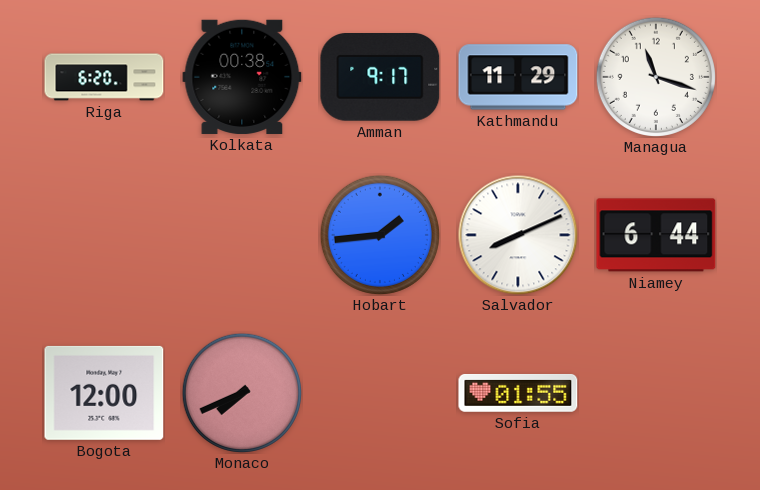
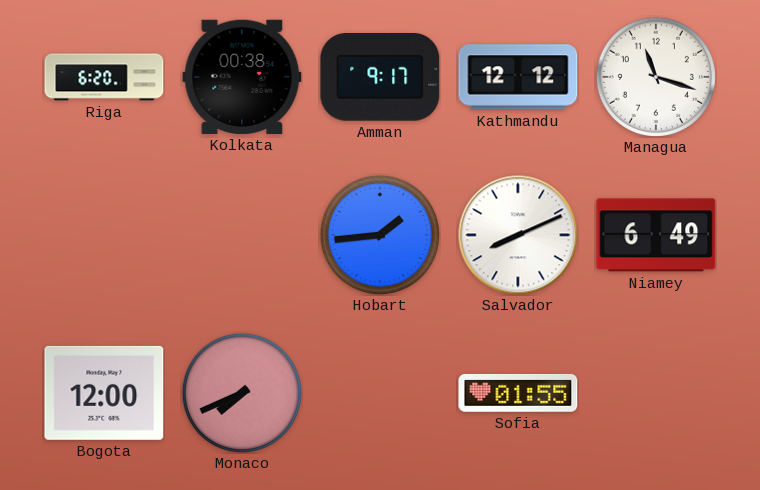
Kathmandu: 11:29 -> 12:12 (518, 77)
Niamey: 6:44 -> 6:49 (656, 235)
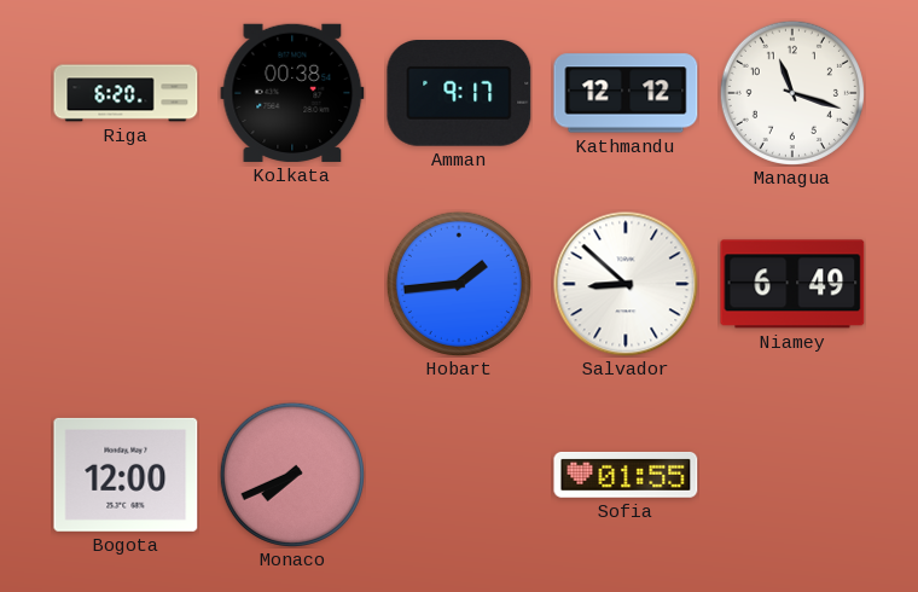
Salvador: 8:11 -> 8:52 (626, 284)
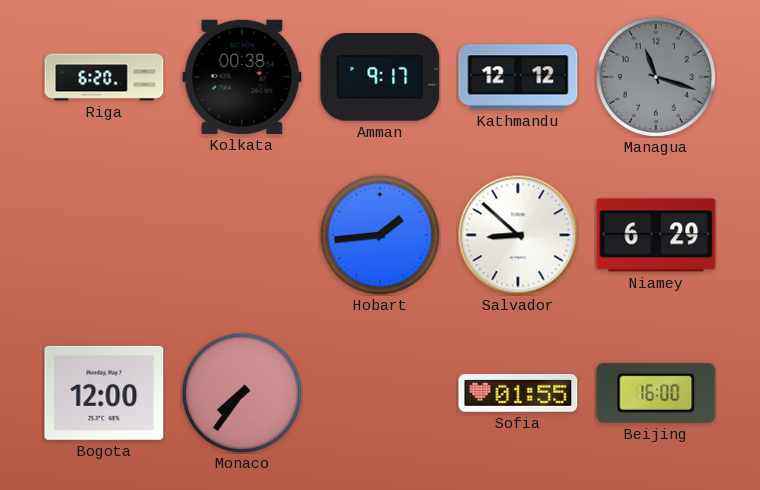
Managua dial: white -> grey (656, 77)
Niamey: 6:49 -> 6:29 (656, 235)
Monaco: 7:41 -> 7:36 (242, 393)
Beijing: none -> 16:00 (656, 393)
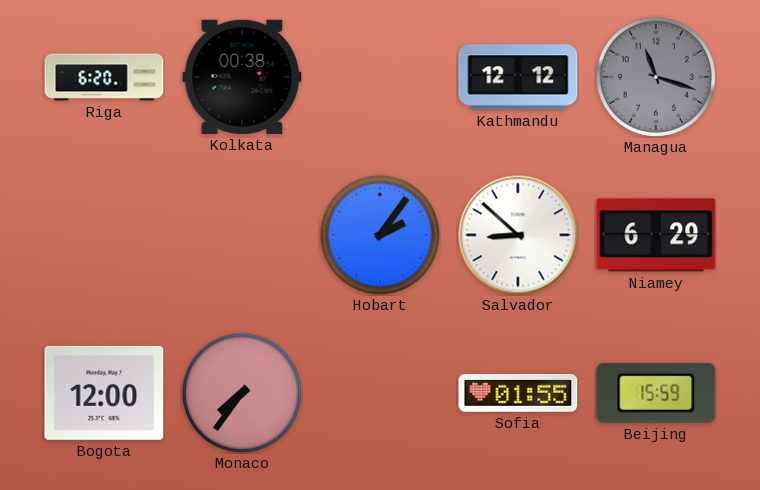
Amman: 9:17 -> none (380, 78)
Hobart: 1:44 -> 2:06 (380, 235)
Beijing: 16:00 -> 15:59 (656, 393)
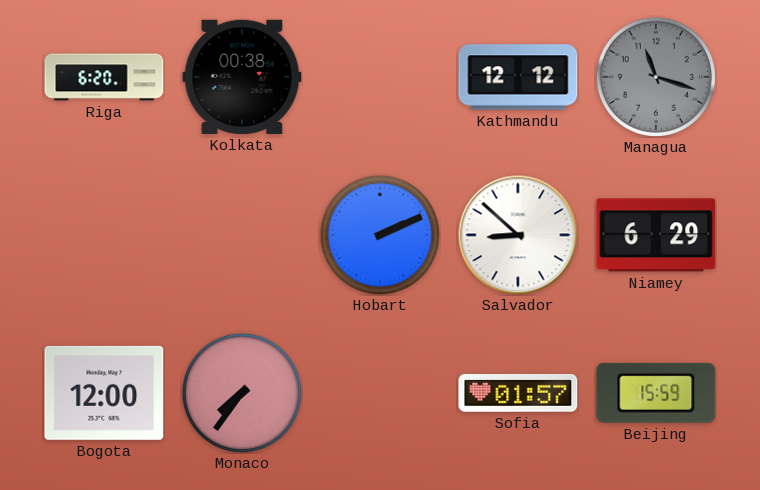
Hobart: 2:06 -> 2:11 (380, 235)
Sofia: 01:55 -> 01:57 (518, 393)
